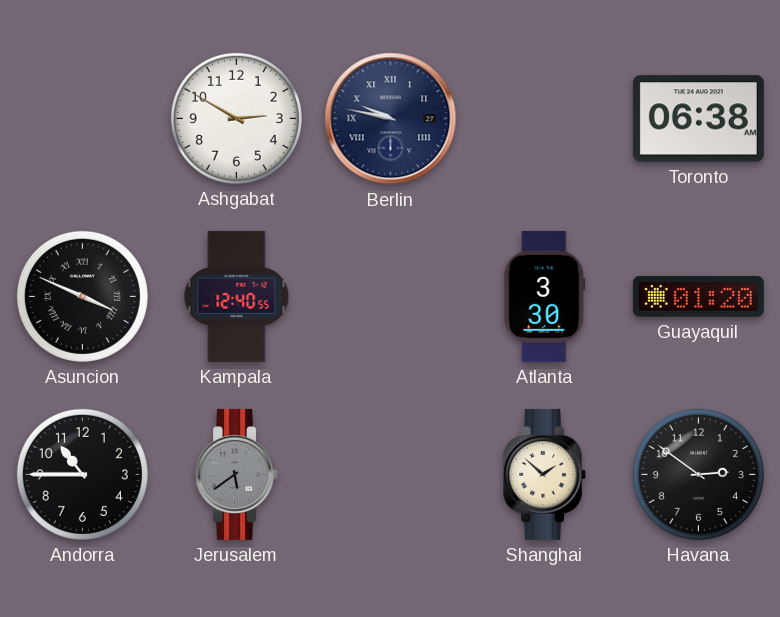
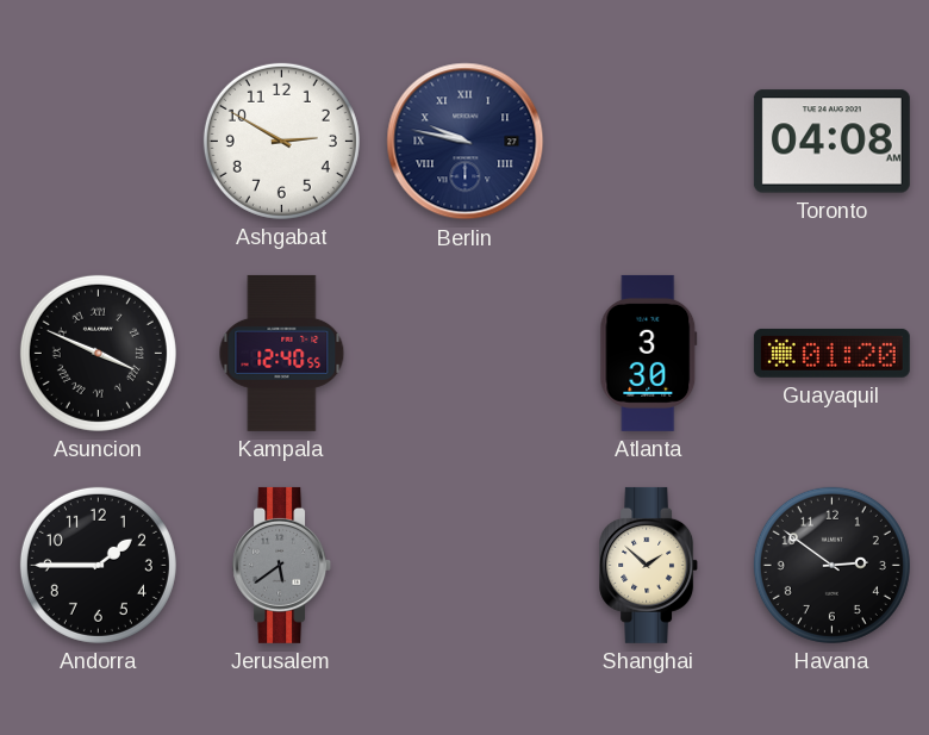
Toronto: 06:38 -> 04:08 (831, 142)
Andorra: 10:45 -> 1:45 (98, 565)
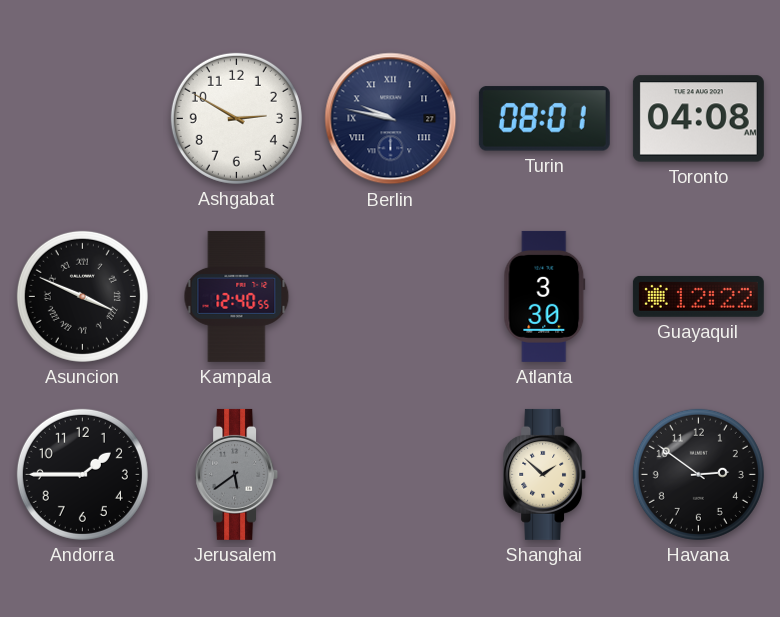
Turin: none -> 08:01 (544, 119)
Guayaquil: 01:20 -> 12:22 (698, 296)
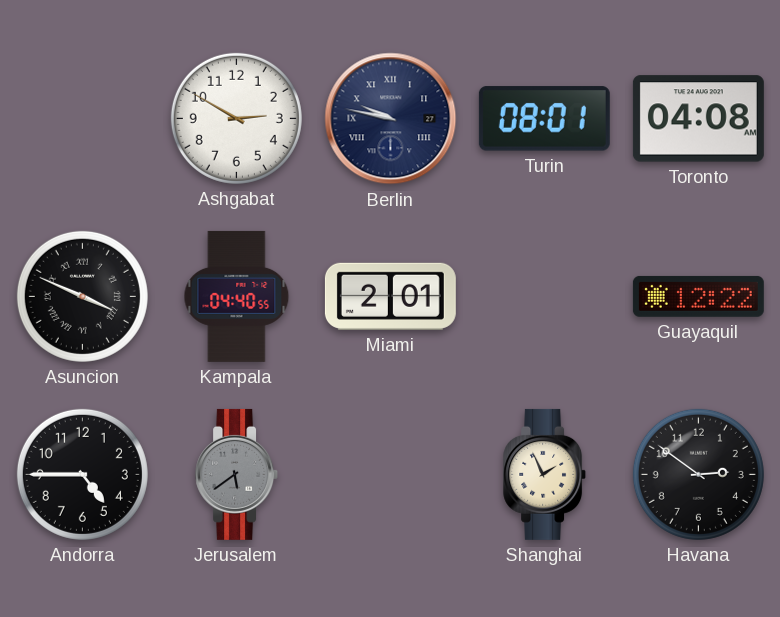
Kampala: 12:40 -> 04:40 (237, 296)
Miami: none -> 2:01 (390, 296)
Atlanta: 3:30 -> none (545, 296)
Andorra: 1:45 -> 4:45 (82, 474)
Shanghai: 1:52 -> 1:56 (545, 474)
